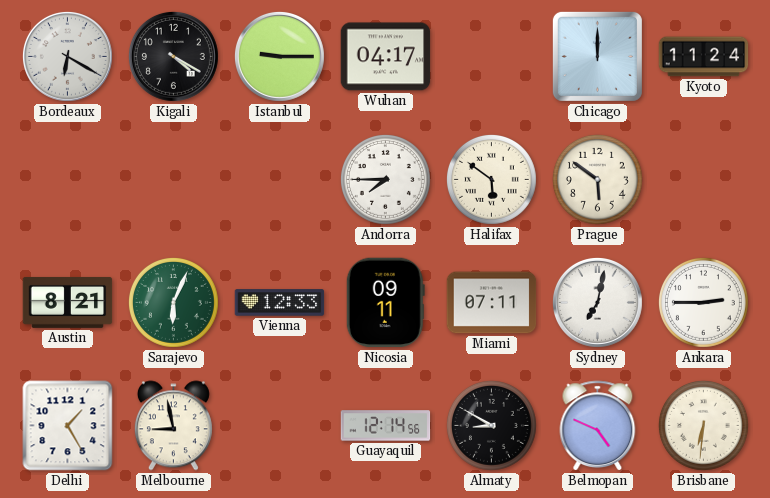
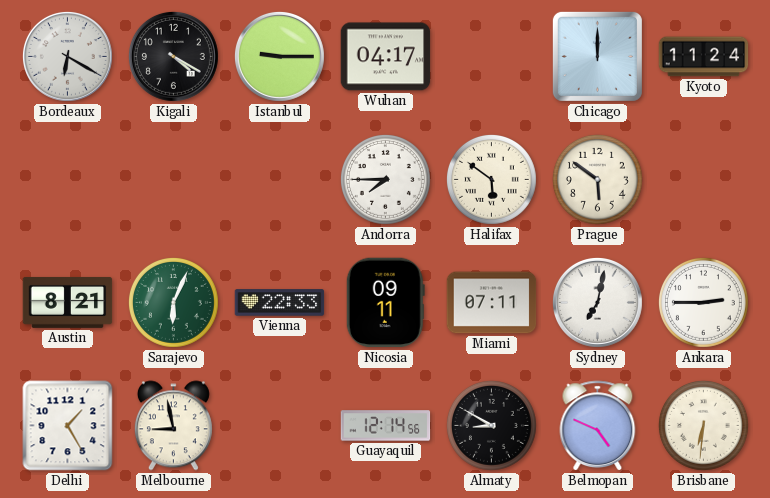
Vienna: 12:33 -> 22:33 (280, 303)
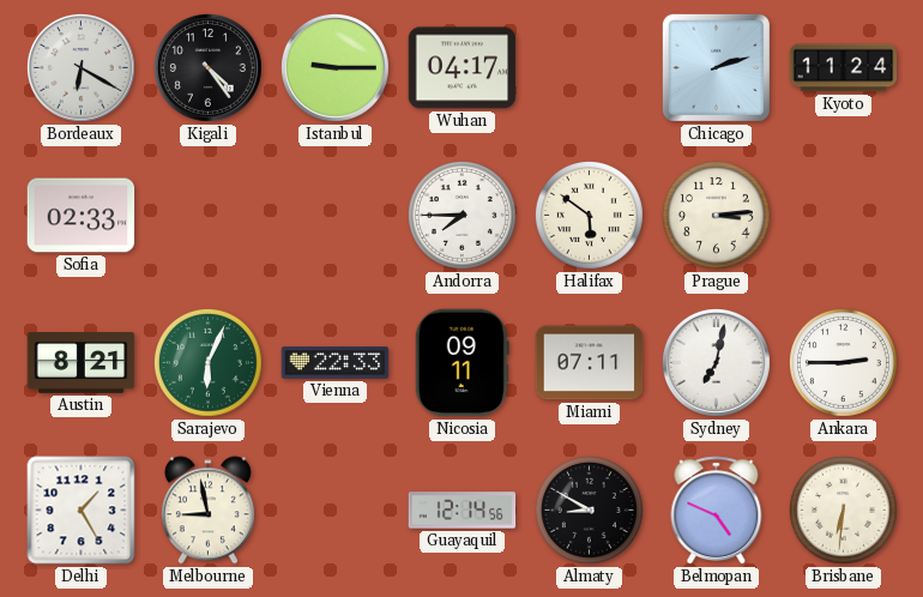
Kigali: 4:20 -> 4:24 (207, 67)
Chicago: 12:00 -> 2:12 (716, 67)
Sofia: none -> 02:33 (82, 216)
Prague: 5:51 -> 3:14 (716, 215)
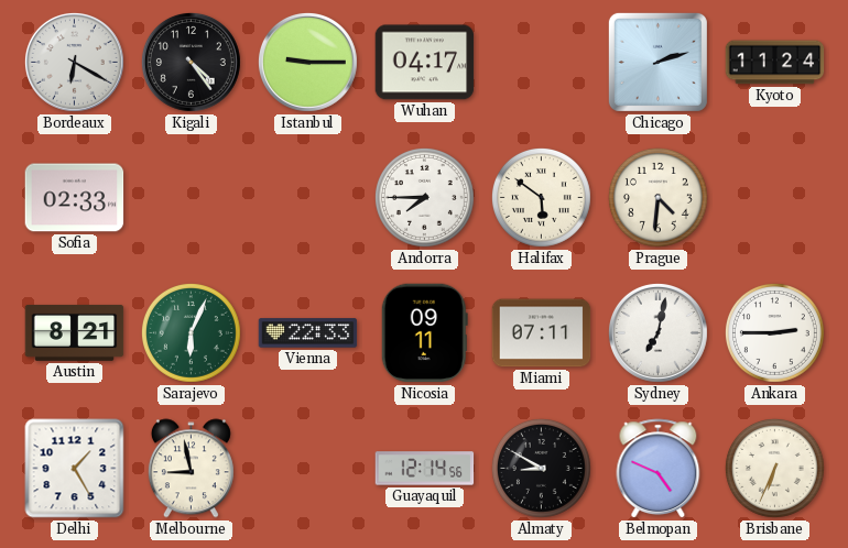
Prague: 3:14 -> 4:31 (657, 197)
Brisbane: 6:31 -> 6:34 (774, 468)
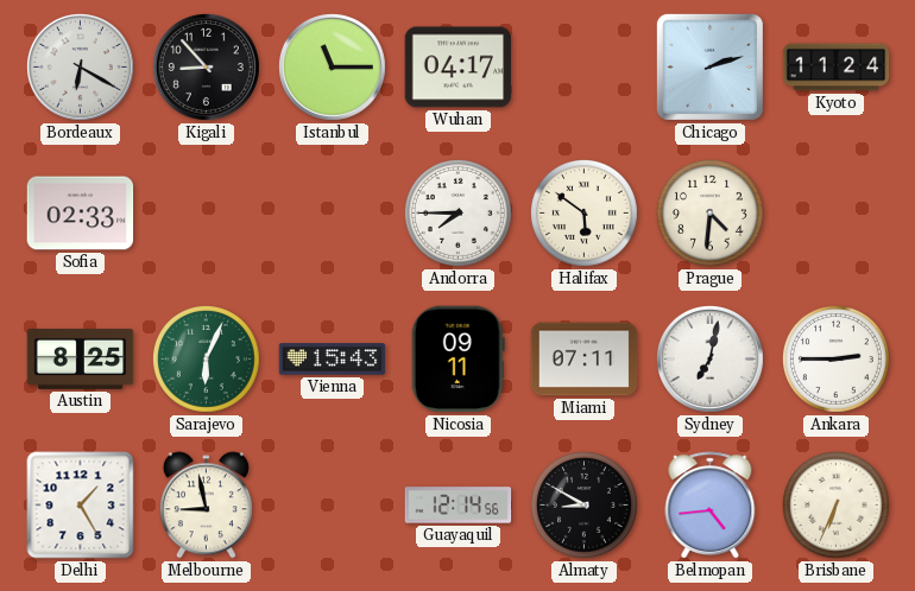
Kigali: 4:24 -> 8:53 (206, 66)
Istanbul: 9:15 -> 11:15 (332, 66)
Austin: 8:21 -> 8:25 (81, 358)
Vienna: 22:33 -> 15:43 (333, 360)
Belmopan: 4:49 -> 4:44 (711, 506)
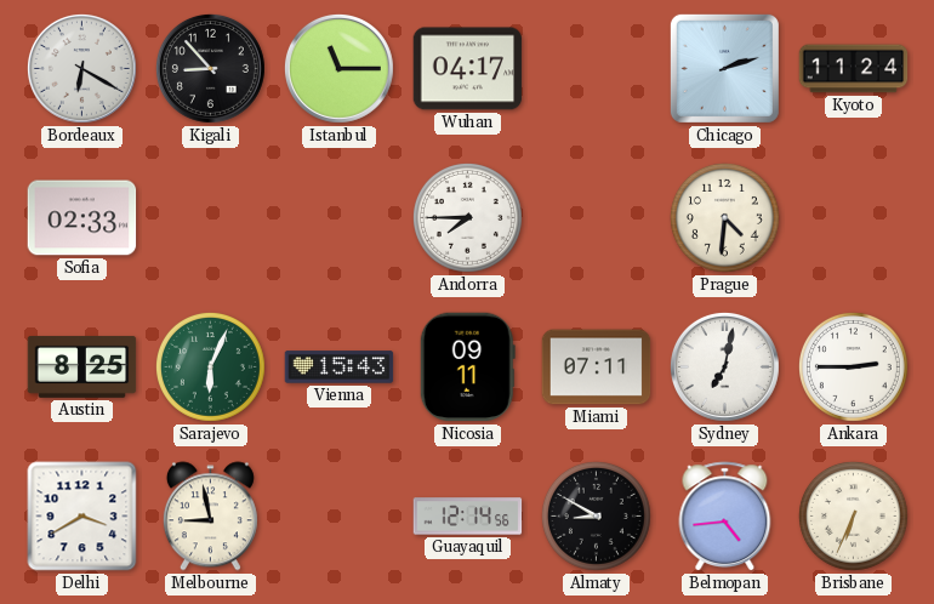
Halifax: 5:51 -> none (583, 212)
Delhi: 1:25 -> 3:40 (82, 517)
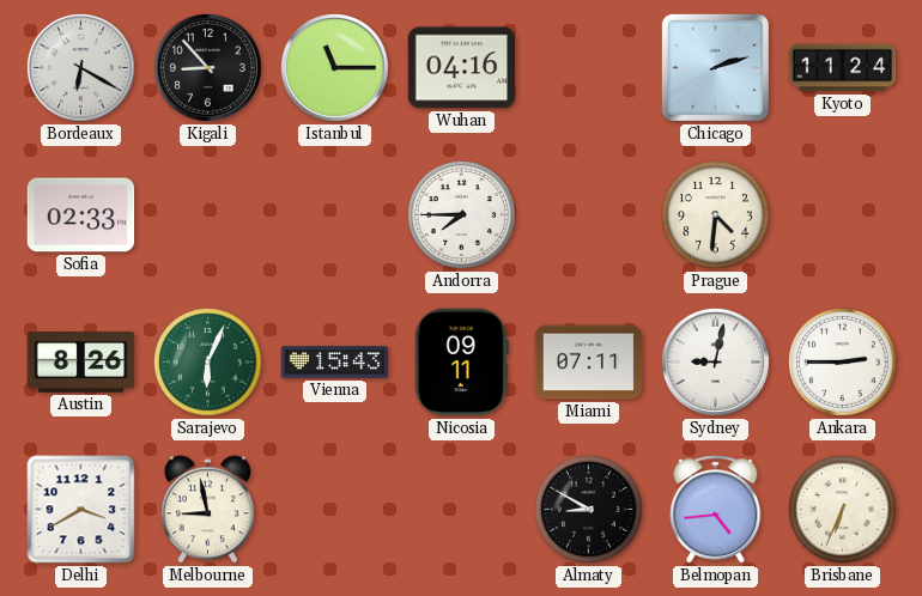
Wuhan: 04:17 -> 04:16 (462, 68)
Austin: 8:25 -> 8:26 (81, 361)
Sydney: 7:02 -> 9:02 (715, 361)
Guayaquil: 12:14 -> none (468, 517)
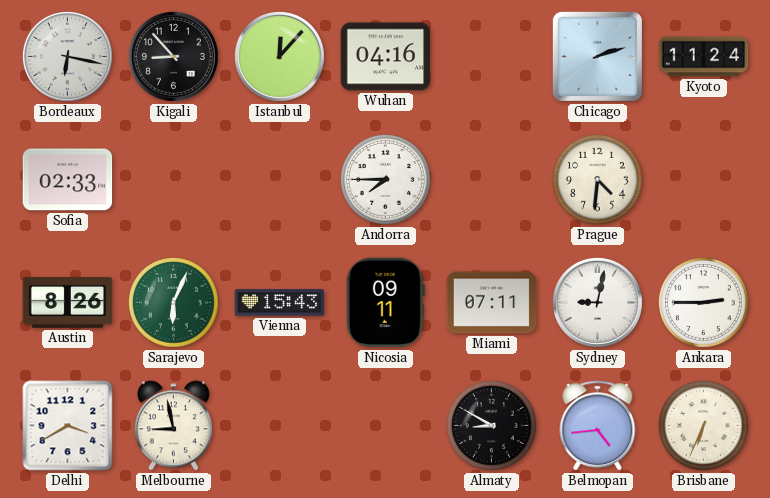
Bordeaux: 6:20 -> 6:17 (67, 56)
Istanbul: 11:15 -> 12:07 (279, 56)
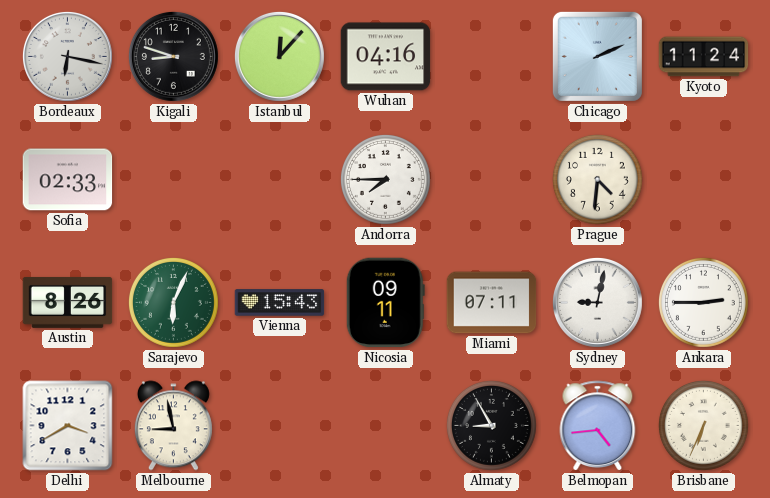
Kigali: 8:53 -> 8:48 (173, 56)
Chicago: 2:12 -> 2:11 (597, 56)
Almaty: 8:50 -> 8:55 (491, 425)
